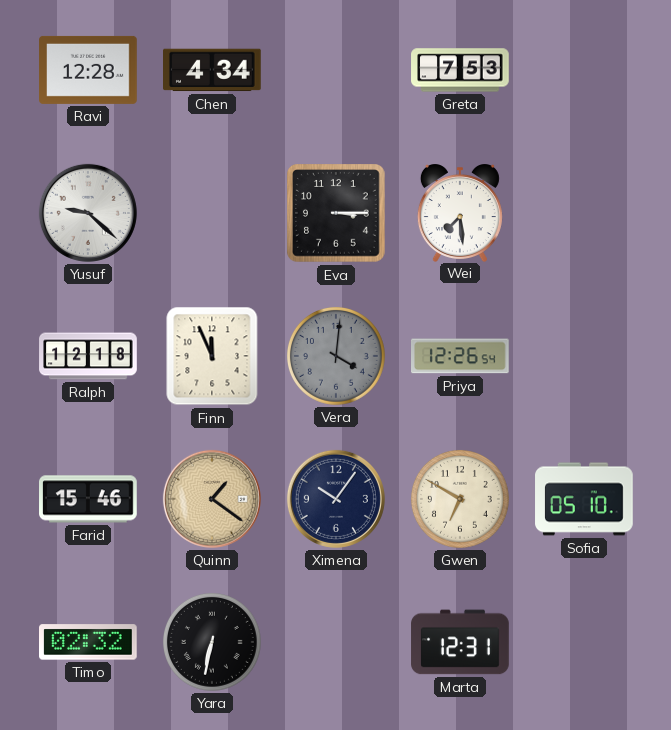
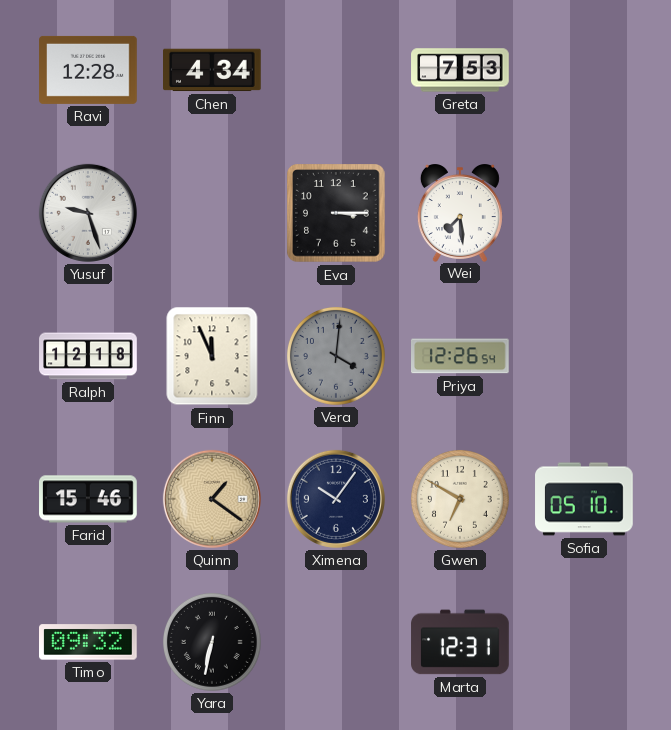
Yusuf: 9:22 -> 9:27 (88, 213)
Timo: 02:32 -> 09:32 (89, 642)
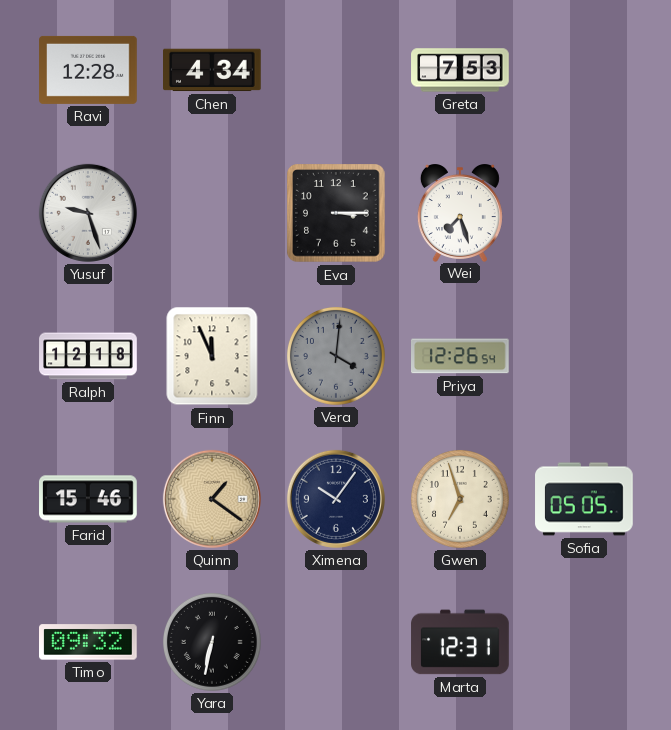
Wei: 7:29 -> 7:27 (460, 213)
Gwen: 6:50 -> 6:57 (460, 499)
Sofia: 05:10 -> 05:05 (584, 499)
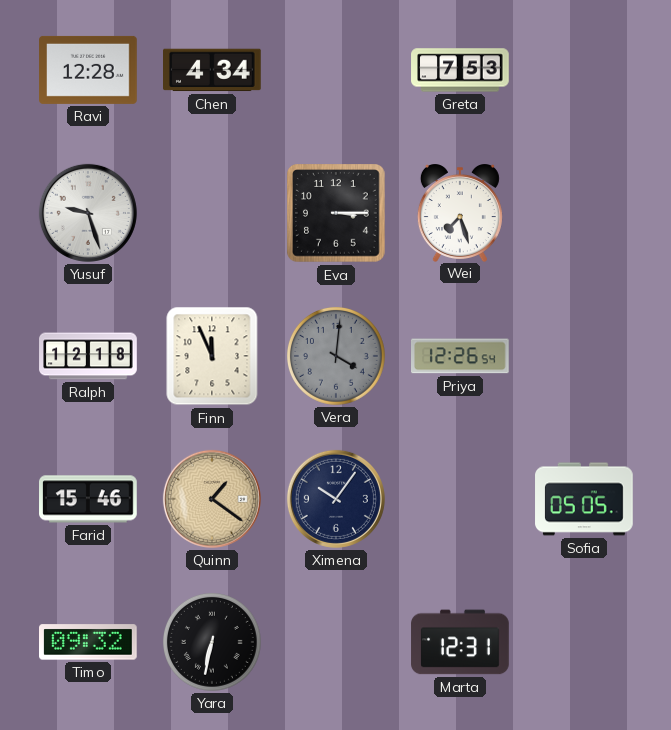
Gwen: 6:57 -> none (460, 499)
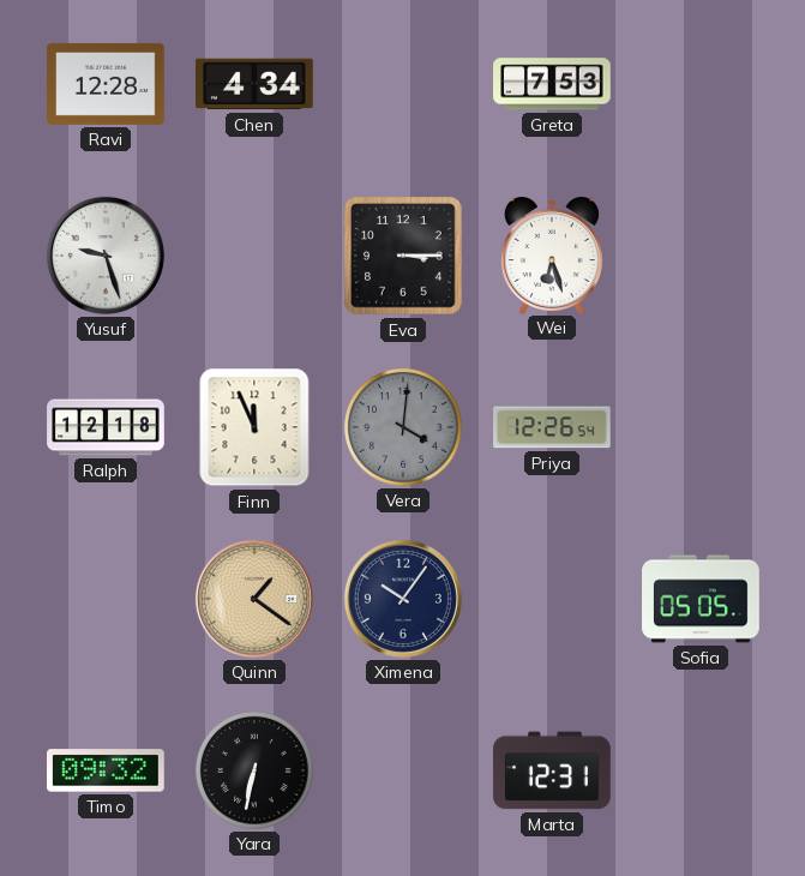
Wei: 7:27 -> 6:27 (552, 256)
Farid: 15:46 -> none (88, 499)
